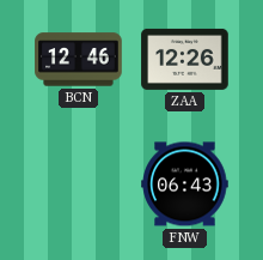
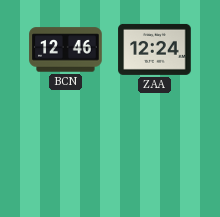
ZAA: 12:26 -> 12:24 (155, 49)
FNW: 06:43 -> none (185, 185)
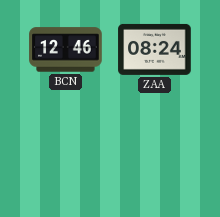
ZAA: 12:24 -> 08:24 (155, 49)
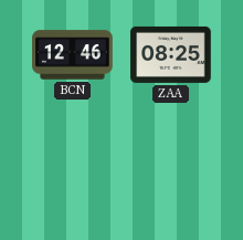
ZAA: 08:24 -> 08:25 (171, 54)
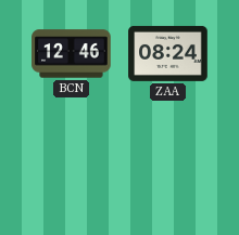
ZAA: 08:25 -> 08:24 (168, 53)
